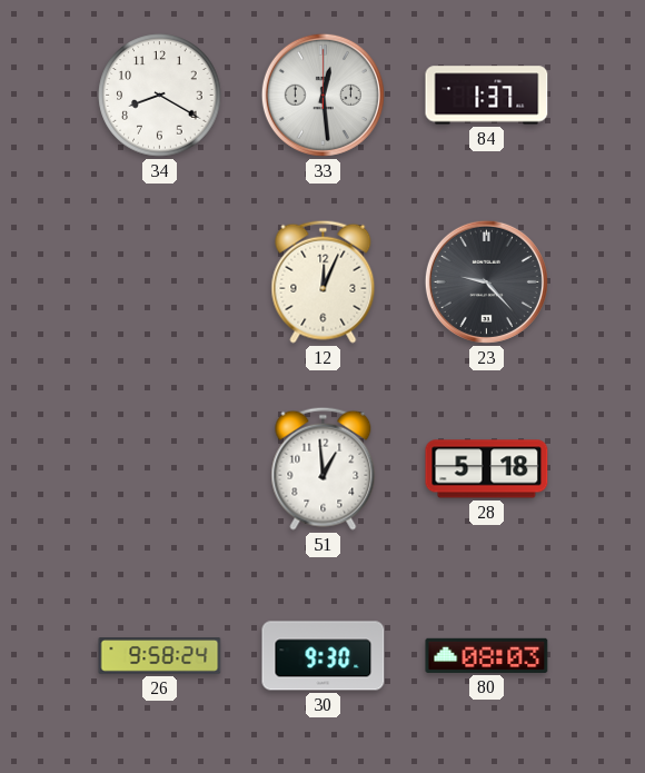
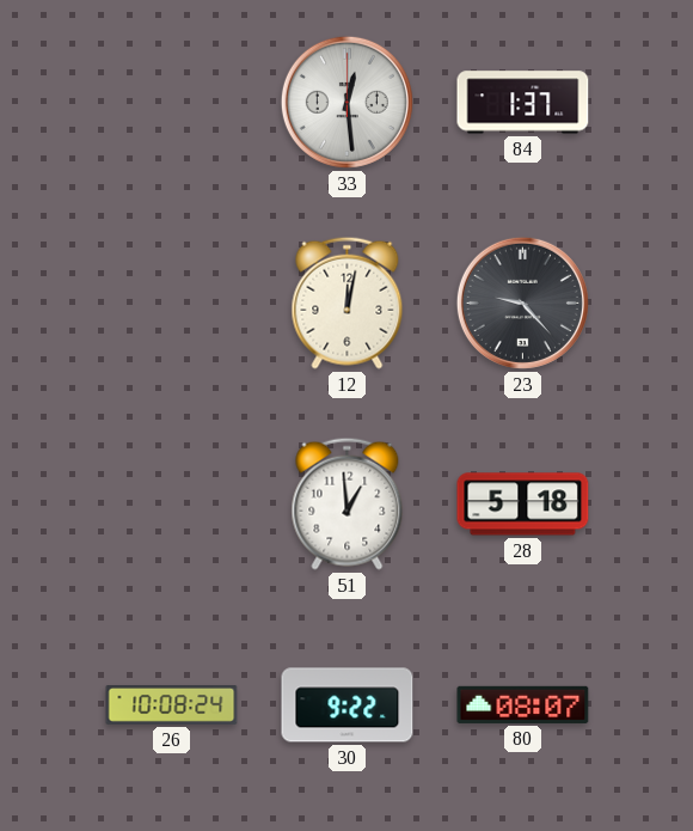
34: 8:20 -> none (160, 96)
12: 12:04 -> 12:02 (348, 303)
26: 9:58 -> 10:08 (172, 705)
30: 9:30 -> 9:22 (348, 705)
80: 08:03 -> 08:07 (523, 704)
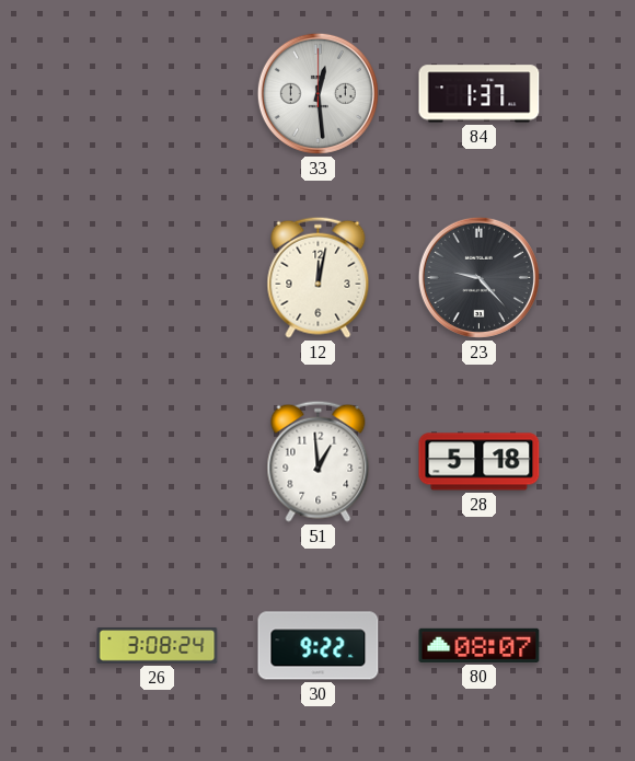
26: 10:08 -> 3:08 (158, 646)
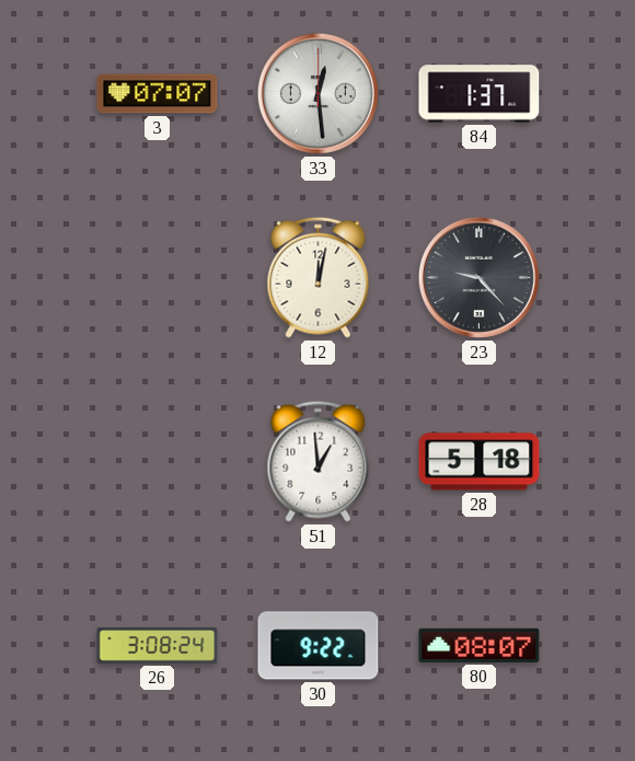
3: none -> 07:07 (158, 94)
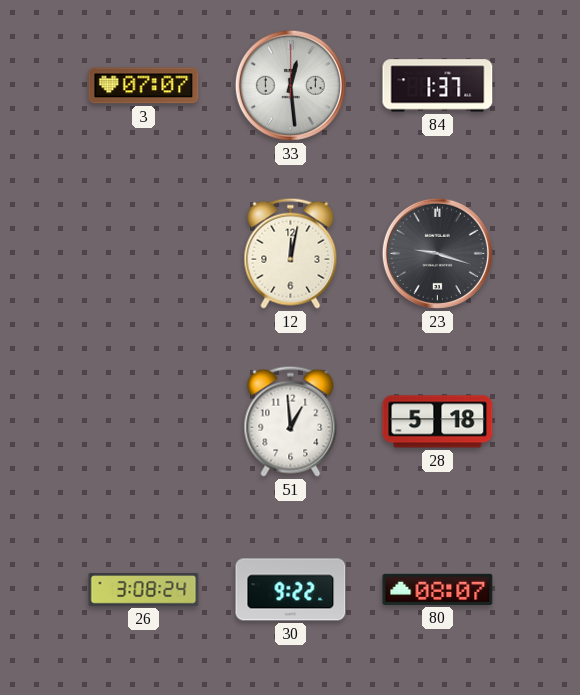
23: 9:23 -> 9:18 (437, 253)
